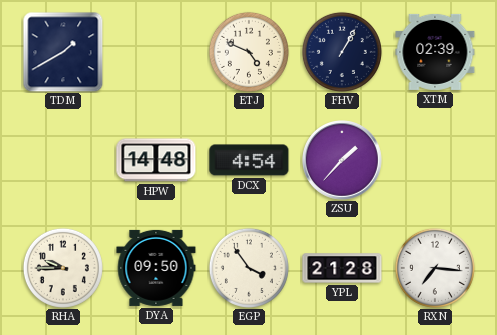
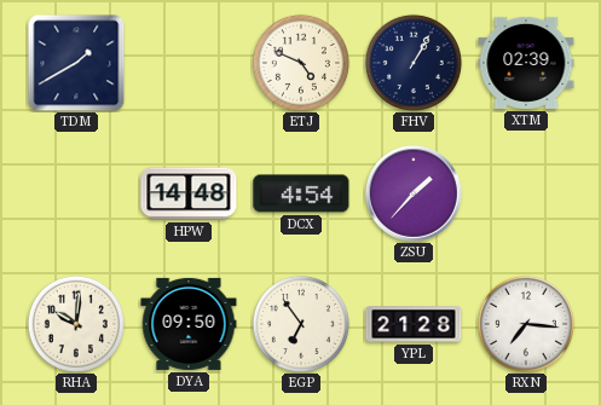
RHA: 9:45 -> 10:01 (76, 324)
EGP: 3:54 -> 6:54 (301, 324)
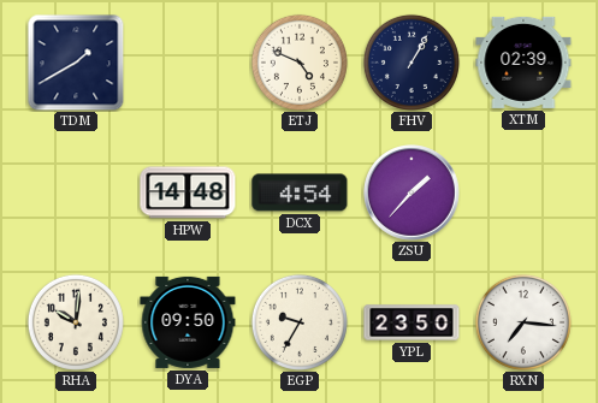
EGP: 6:54 -> 9:35 (300, 322)
YPL: 21:28 -> 23:50 (412, 322)
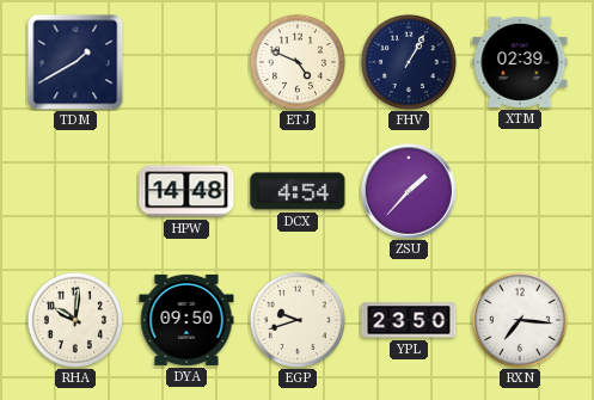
EGP: 9:35 -> 9:42 (298, 320)
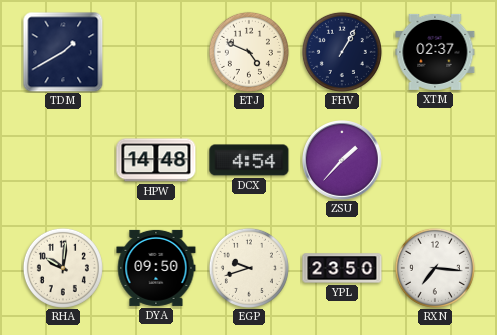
XTM: 02:39 -> 02:37 (435, 52)
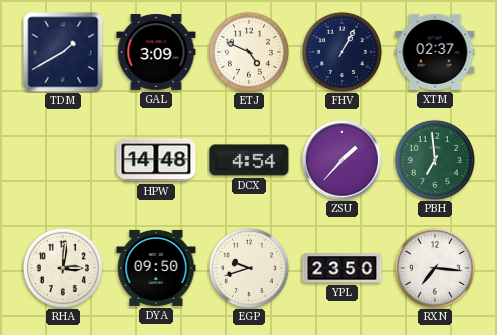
GAL: none -> 3:09 (156, 52)
PBH: none -> 6:59 (435, 160)
RHA: 10:01 -> 3:01 (63, 268)
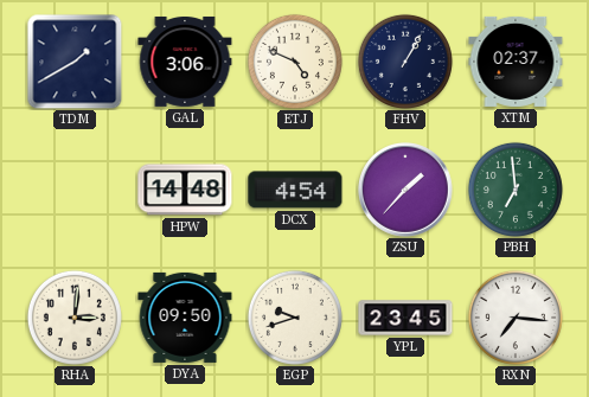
GAL: 3:09 -> 3:06 (185, 62)
YPL: 23:50 -> 23:45 (405, 318)
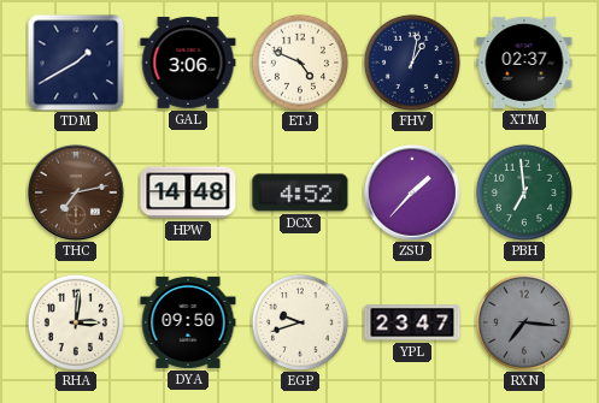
FHV: 1:05 -> 1:02 (412, 63)
THC: none -> 7:13 (77, 194)
DCX: 4:54 -> 4:52 (300, 192)
YPL: 23:45 -> 23:47 (412, 322)
RXN dial: white -> grey (524, 322)
